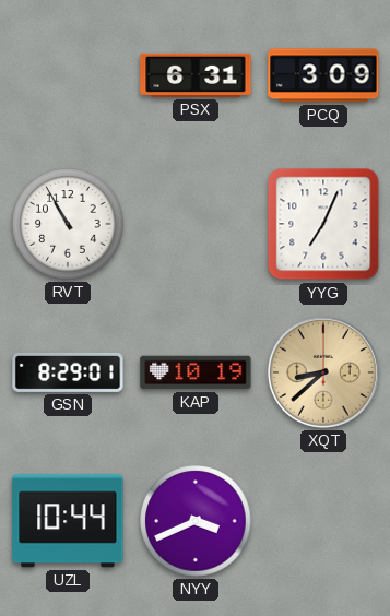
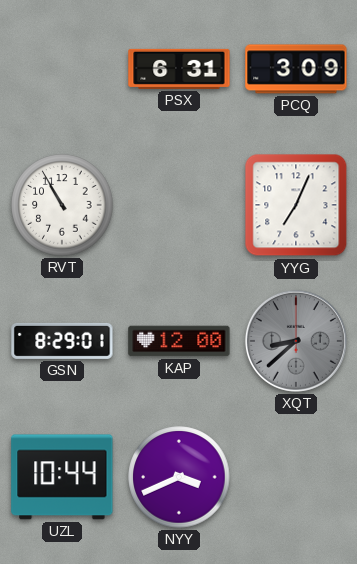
KAP: 10:19 -> 12:00 (179, 341)
XQT dial: champagne -> grey (296, 341)
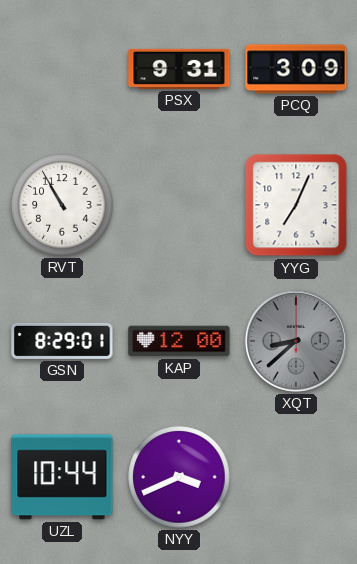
PSX: 6:31 -> 9:31 (179, 69)
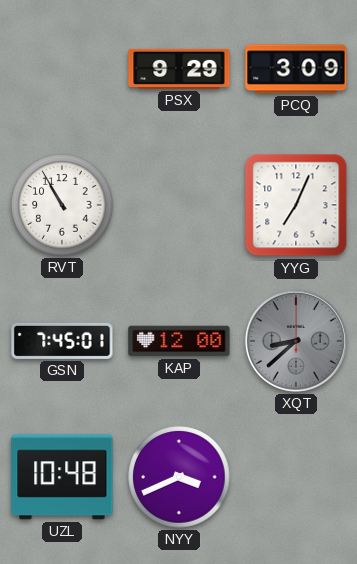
PSX: 9:31 -> 9:29 (179, 69)
GSN: 8:29 -> 7:45 (62, 341)
UZL: 10:44 -> 10:48 (62, 477)
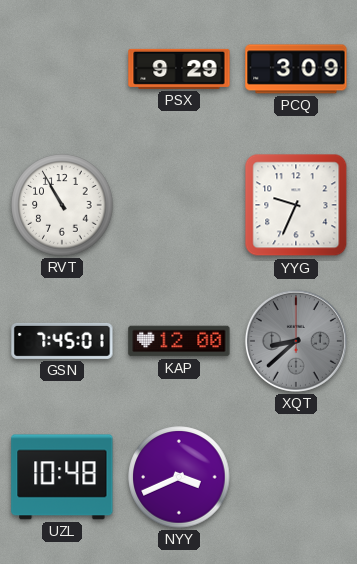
YYG: 7:04 -> 9:34 (296, 205)
